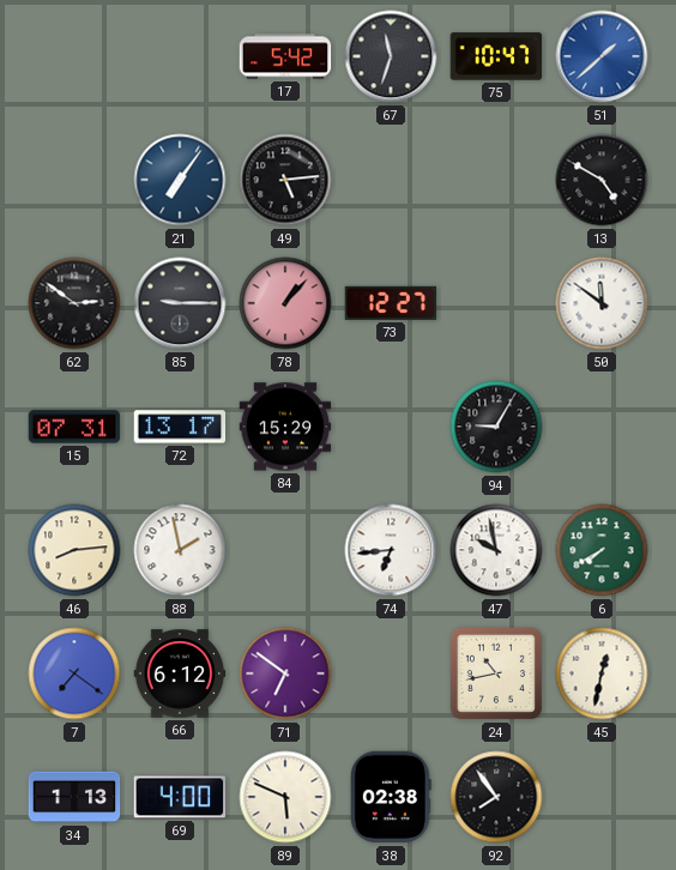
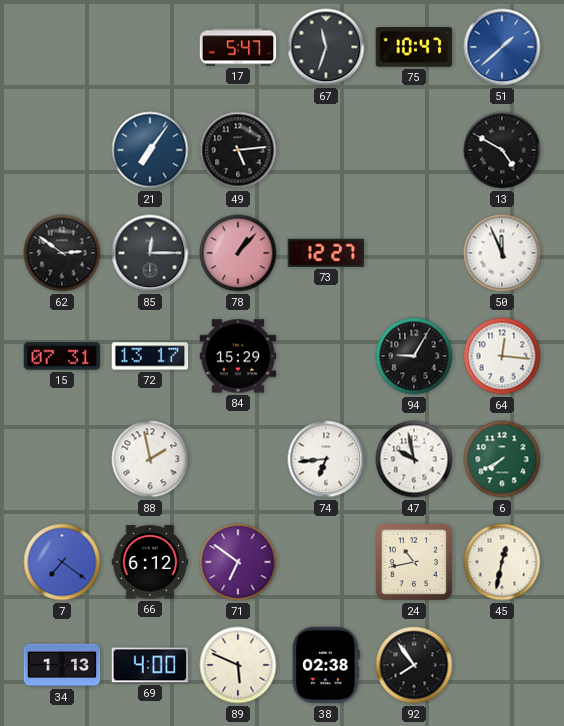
17: 5:42 -> 5:47 (238, 47)
85: 9:15 -> 12:15 (150, 253)
50: 11:51 -> 11:56 (502, 253)
64: none -> 12:16 (502, 356)
46: 8:14 -> none (74, 550)
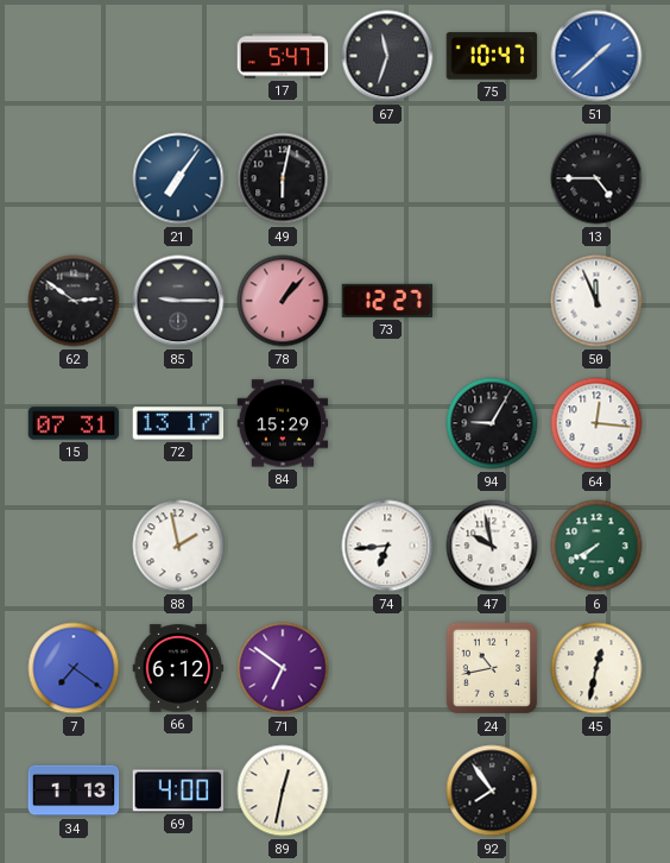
49: 5:14 -> 6:02 (283, 178)
13: 4:50 -> 4:45 (596, 178)
85: 12:15 -> 9:15 (178, 301)
89: 5:49 -> 12:32 (283, 790)
38: 02:38 -> none (326, 665)
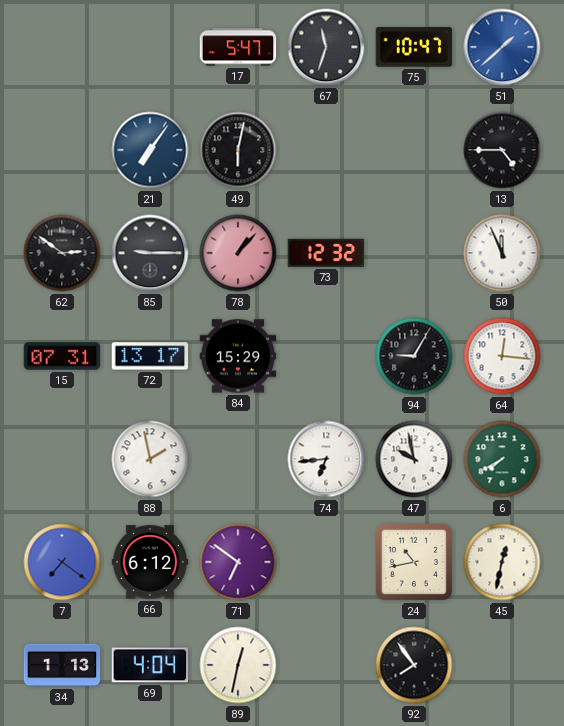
73: 12:27 -> 12:32 (326, 253)
69: 4:00 -> 4:04 (150, 665)
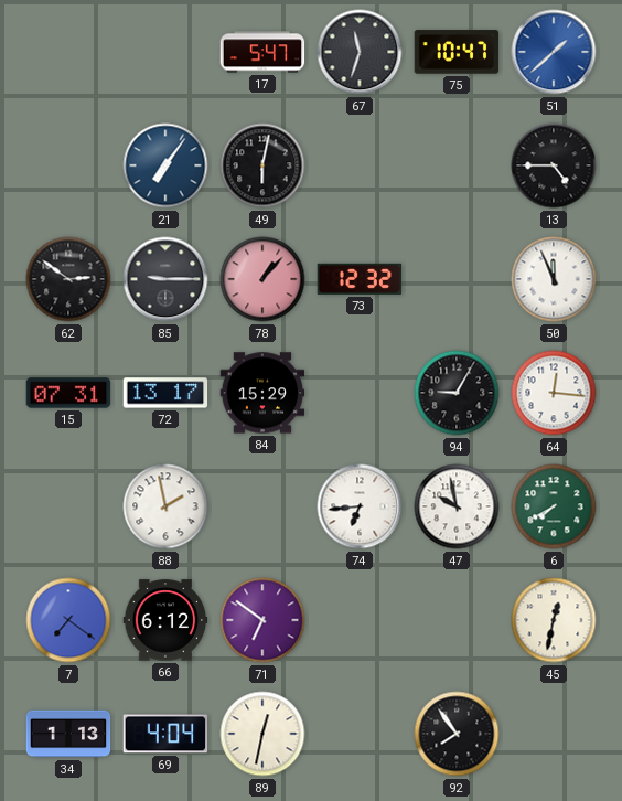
24: 10:43 -> none (414, 562)
